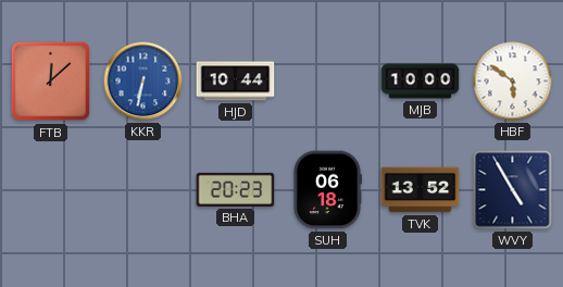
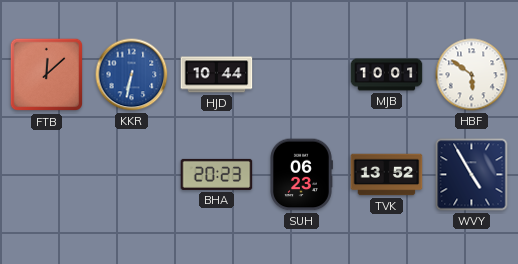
MJB: 10:00 -> 10:01 (387, 75)
SUH: 06:18 -> 06:23 (301, 175)
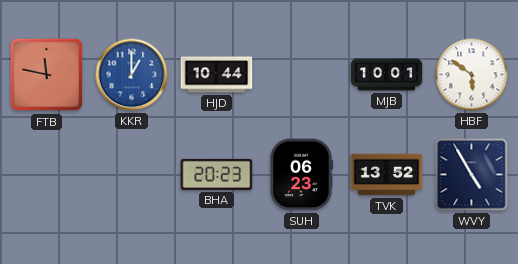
FTB: 12:08 -> 11:47 (47, 75)
KKR: 6:32 -> 1:00 (132, 75)
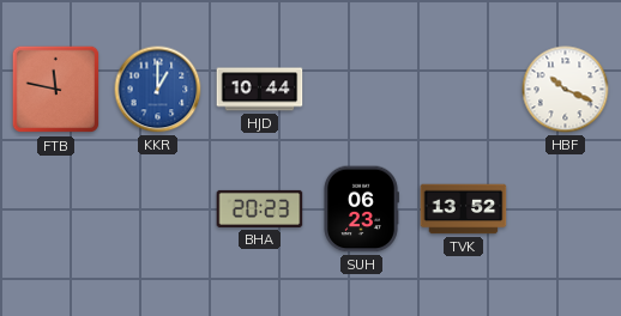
MJB: 10:01 -> none (387, 75)
HBF: 5:51 -> 10:19 (566, 90)
WVY: 4:55 -> none (472, 175)
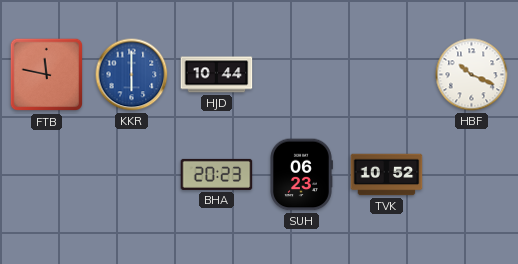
KKR: 1:00 -> 6:00 (132, 75)
TVK: 13:52 -> 10:52 (387, 175)
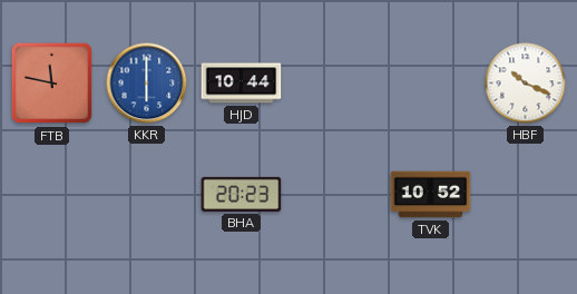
SUH: 06:23 -> none (301, 175)
